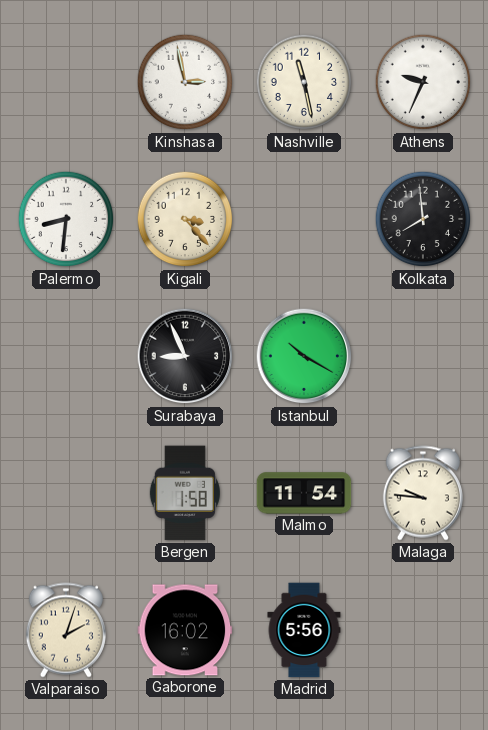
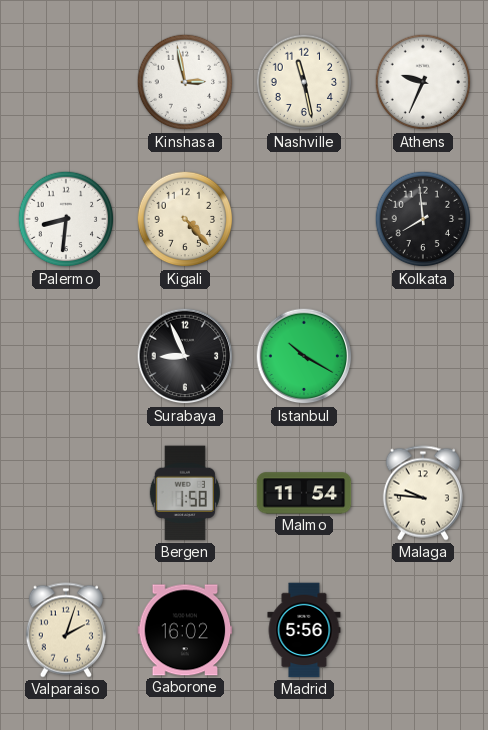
Kigali: 3:23 -> 4:23 (185, 219)
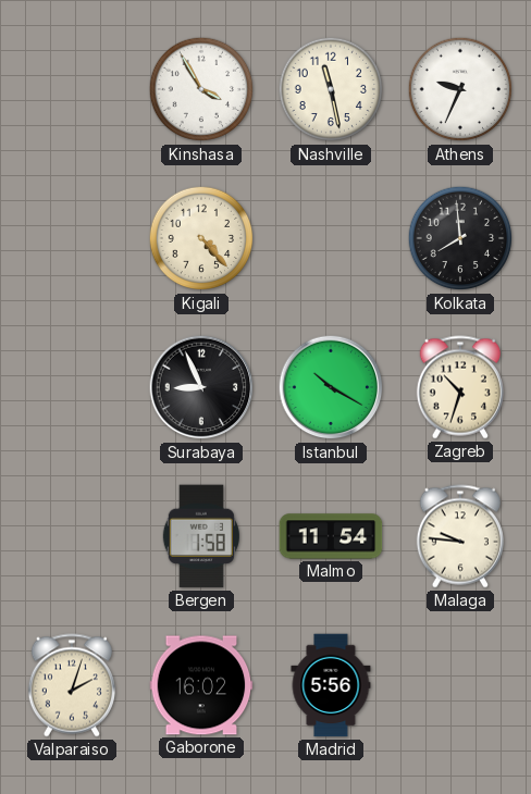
Kinshasa: 2:58 -> 3:55 (201, 89)
Palermo: 8:31 -> none (66, 219)
Zagreb: none -> 10:33 (460, 387)
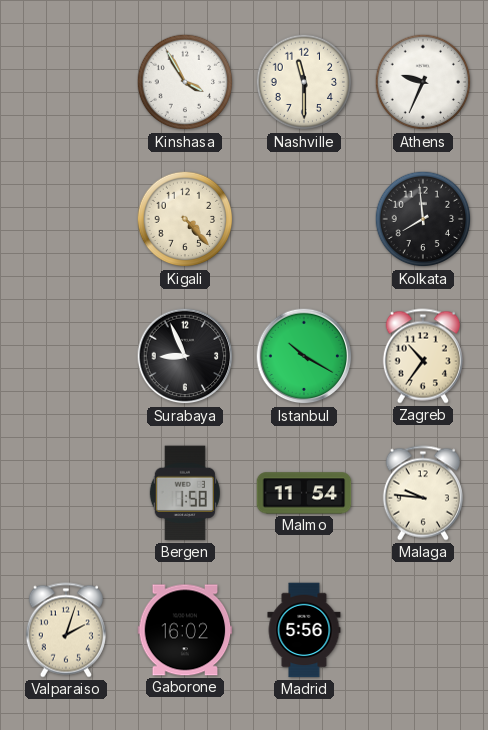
Nashville: 11:28 -> 11:30 (304, 82)
Zagreb: 10:33 -> 10:36 (423, 356)
